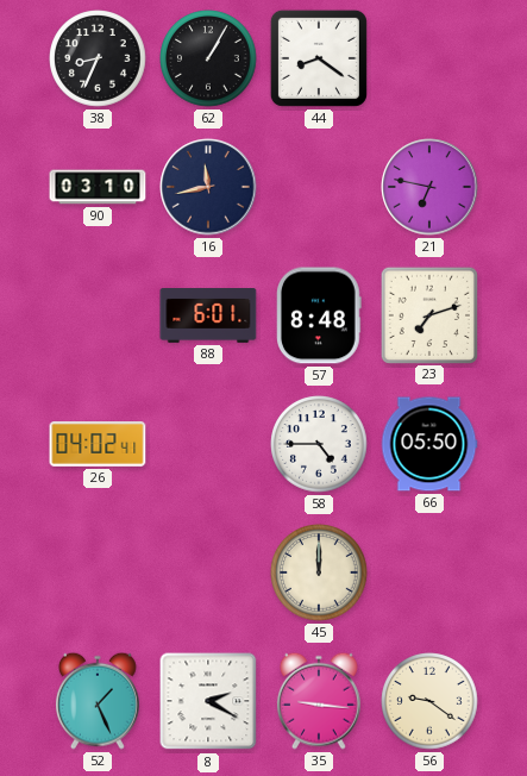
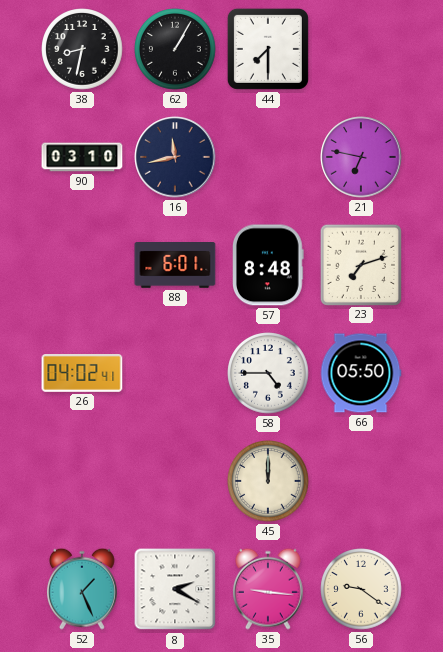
38: 8:34 -> 8:32 (82, 49)
44: 8:21 -> 7:30 (268, 49)
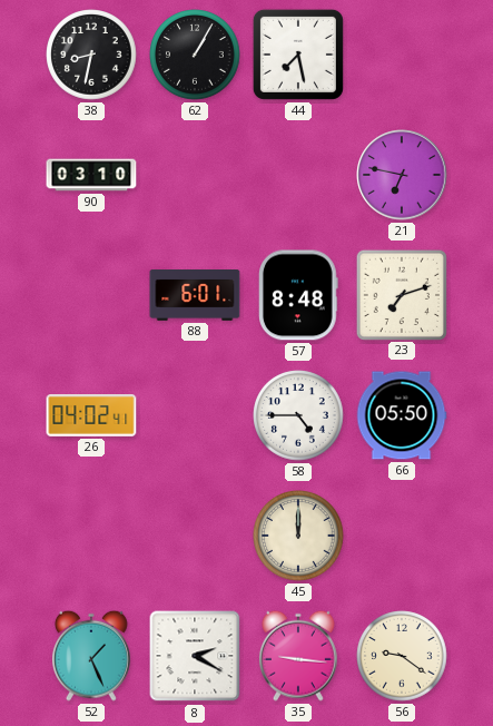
44: 7:30 -> 7:28 (298, 55)
16: 11:43 -> none (175, 157)
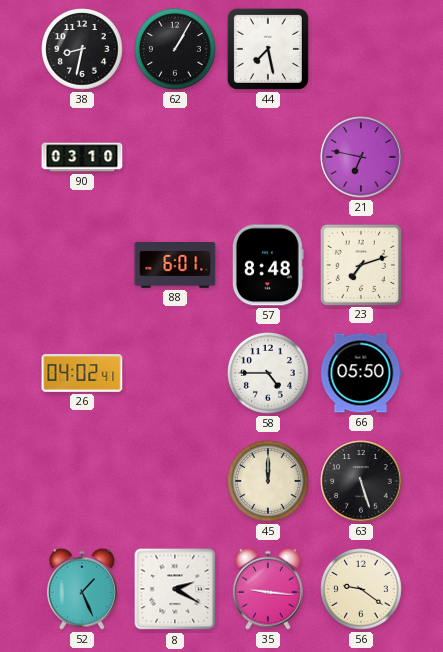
63: none -> 5:27 (361, 481)
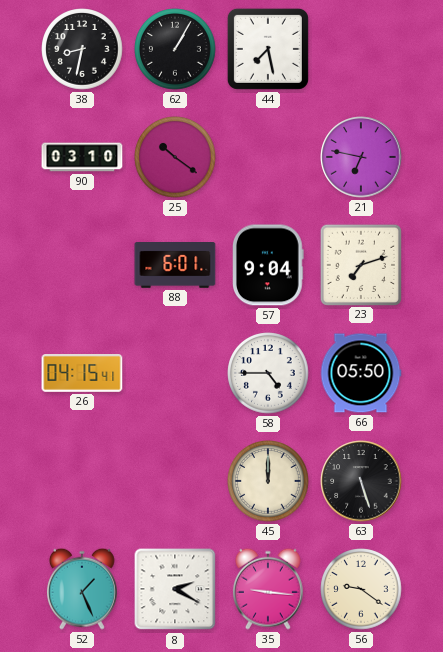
25: none -> 10:21 (175, 157)
57: 8:48 -> 9:04 (269, 265)
26: 04:02 -> 04:15 (82, 374)
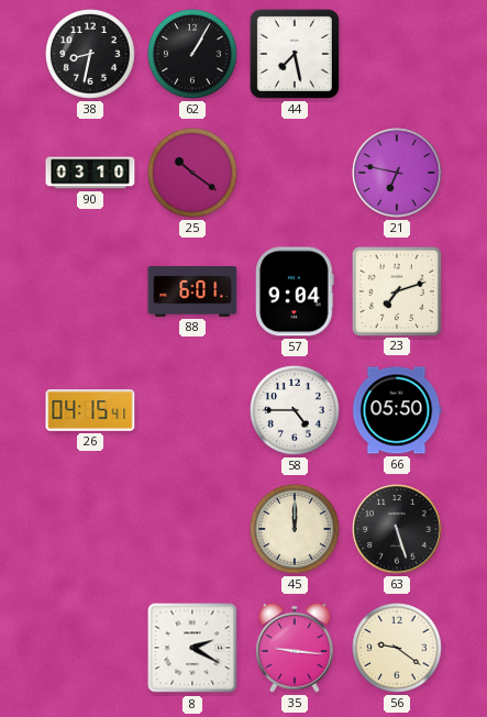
52: 1:26 -> none (82, 589)
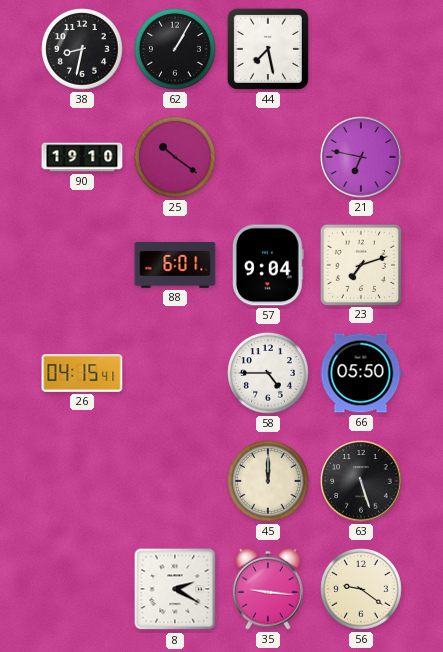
90: 03:10 -> 19:10 (82, 157)
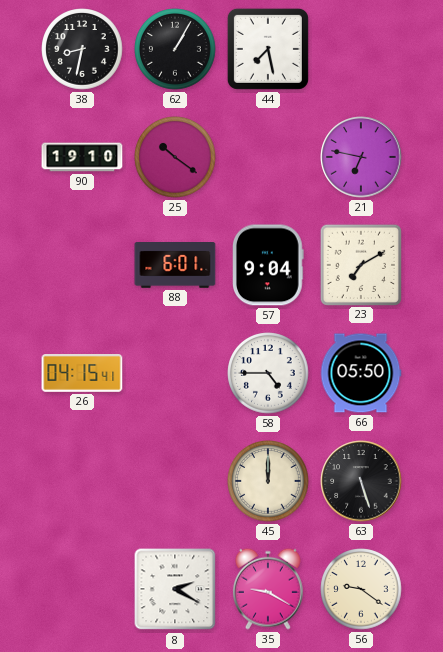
23: 7:12 -> 7:10 (360, 264)
35: 9:16 -> 9:20 (268, 589)
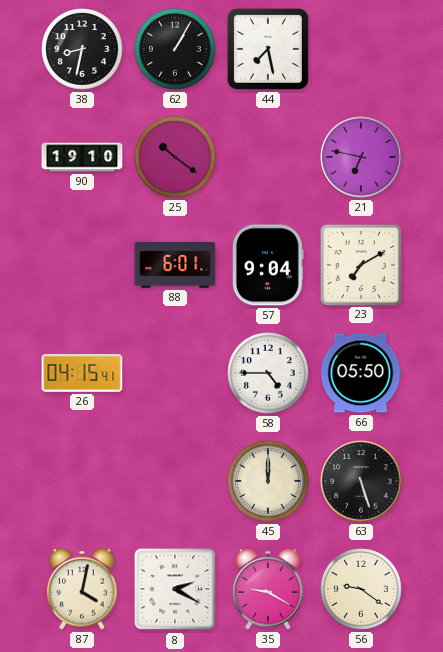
87: none -> 4:02 (82, 589)
